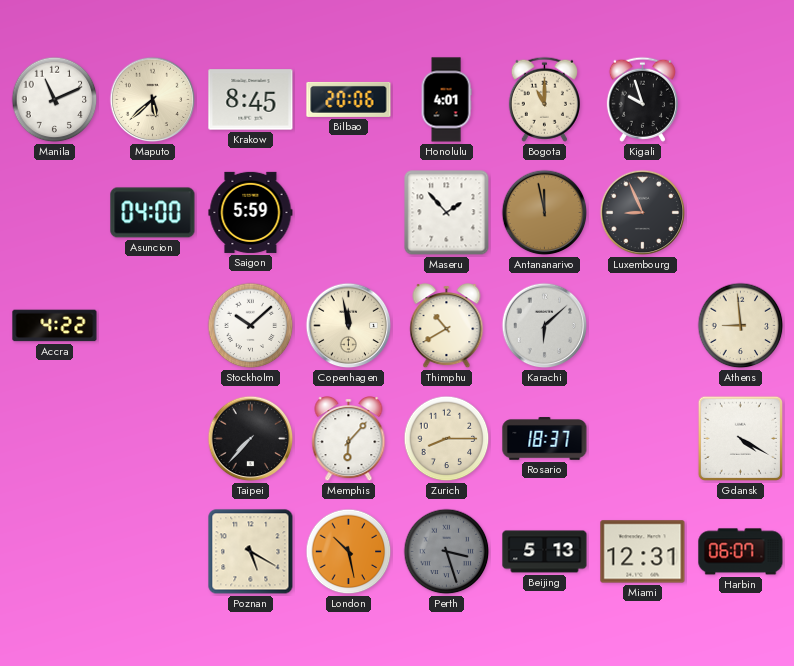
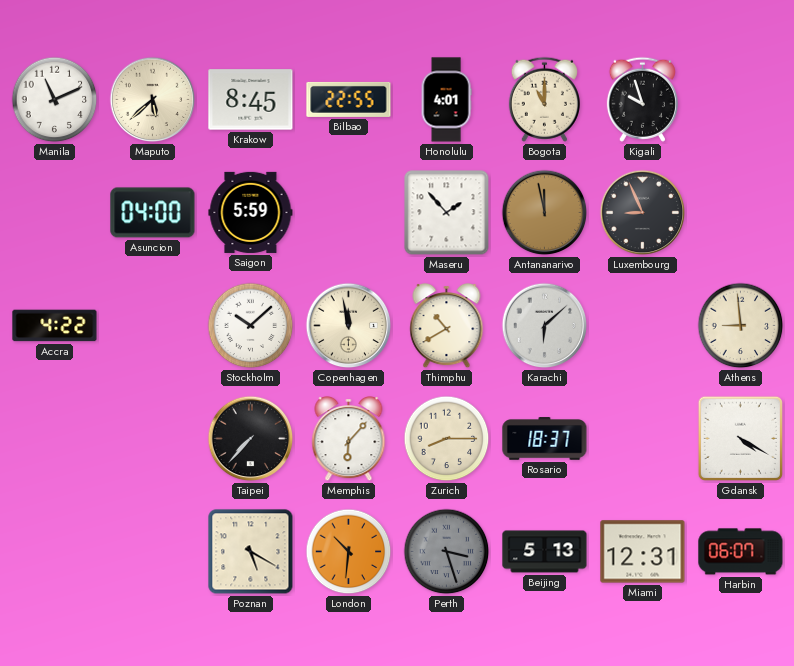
Bilbao: 20:06 -> 22:55 (349, 99)
London: 10:28 -> 10:31 (349, 552)
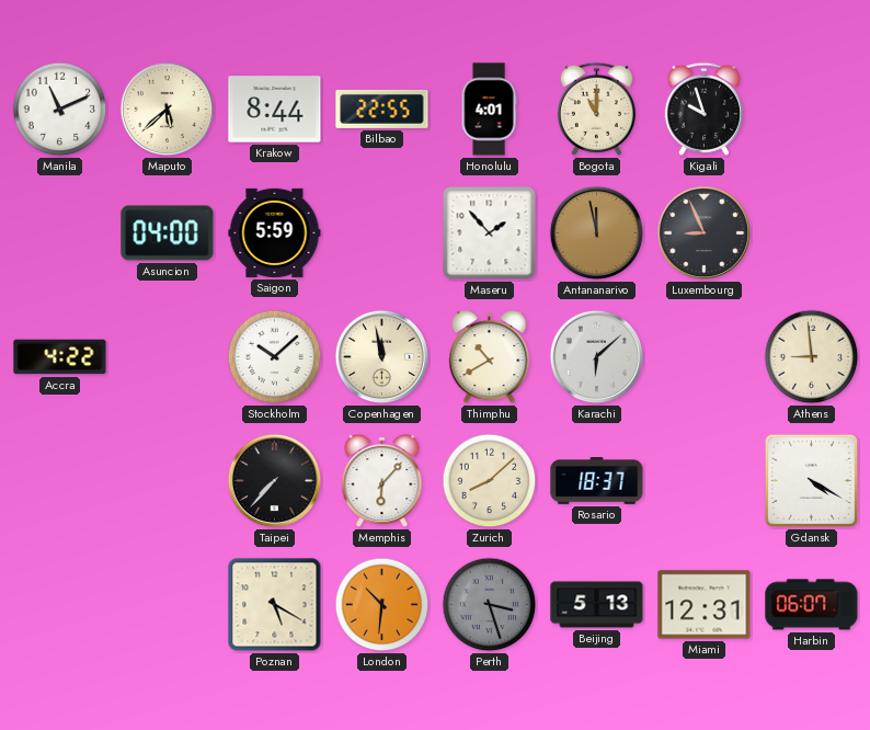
Krakow: 8:45 -> 8:44 (275, 110)
Zurich: 8:15 -> 8:08 (490, 481)
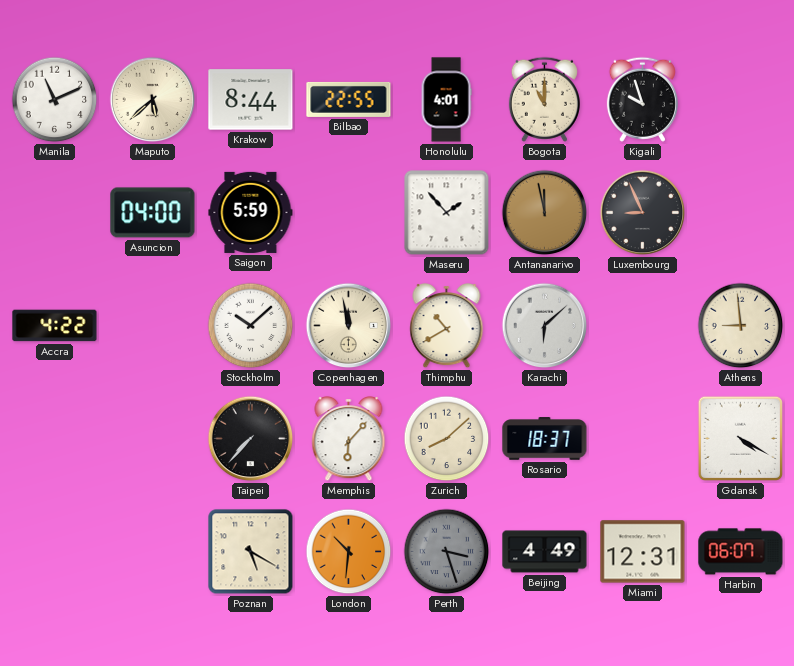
Beijing: 5:13 -> 4:49 (545, 552)
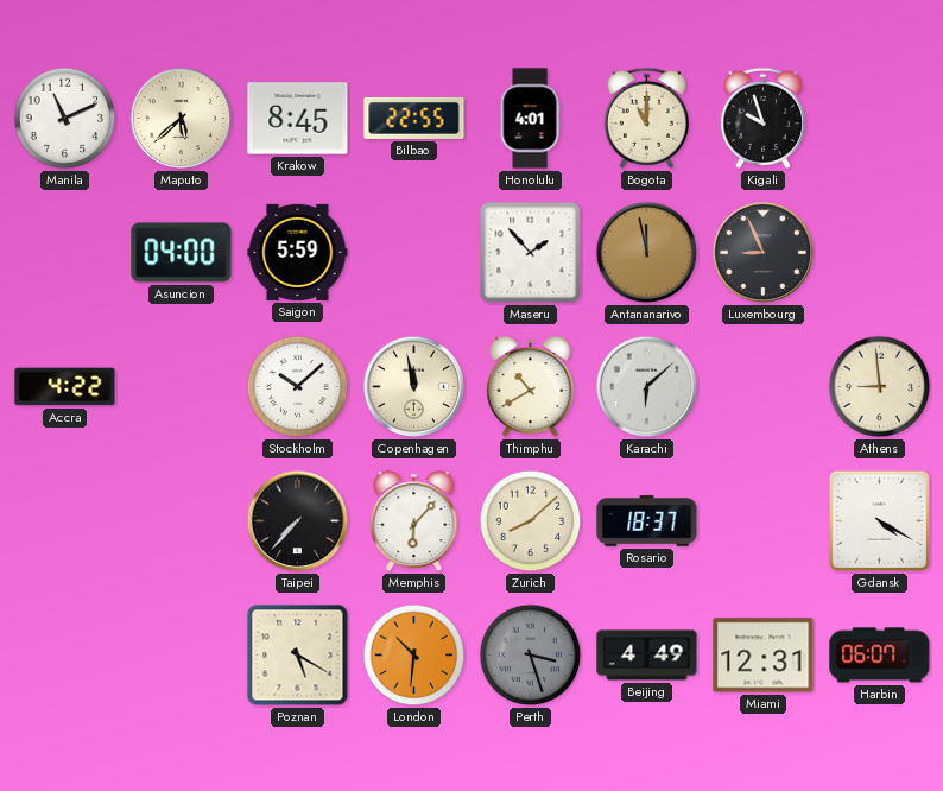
Krakow: 8:44 -> 8:45 (298, 119)
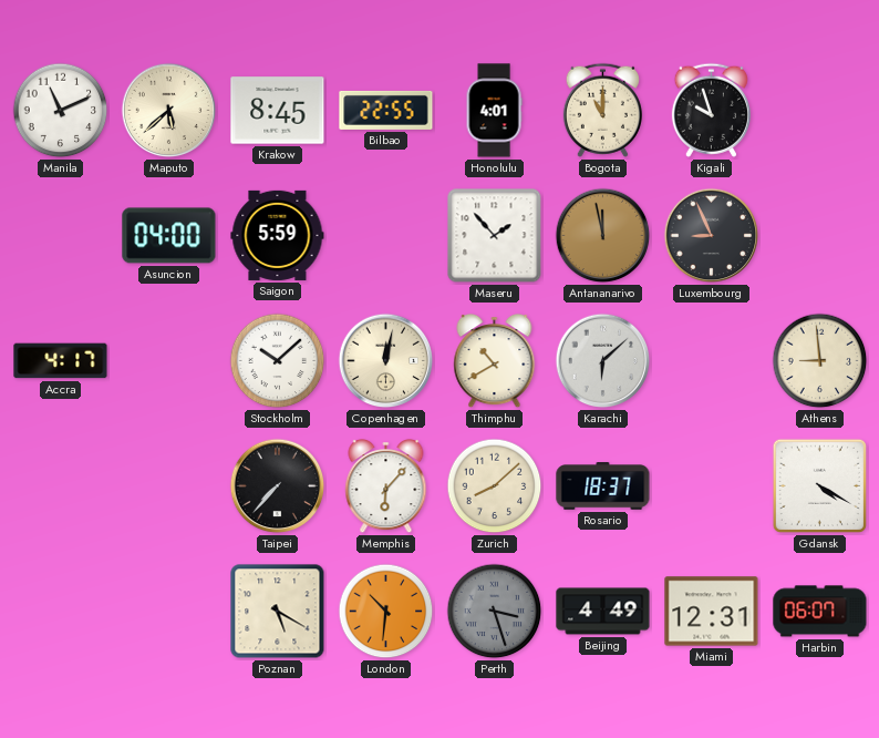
Accra: 4:22 -> 4:17 (61, 361)
Copenhagen: 11:58 -> 12:02 (386, 361)
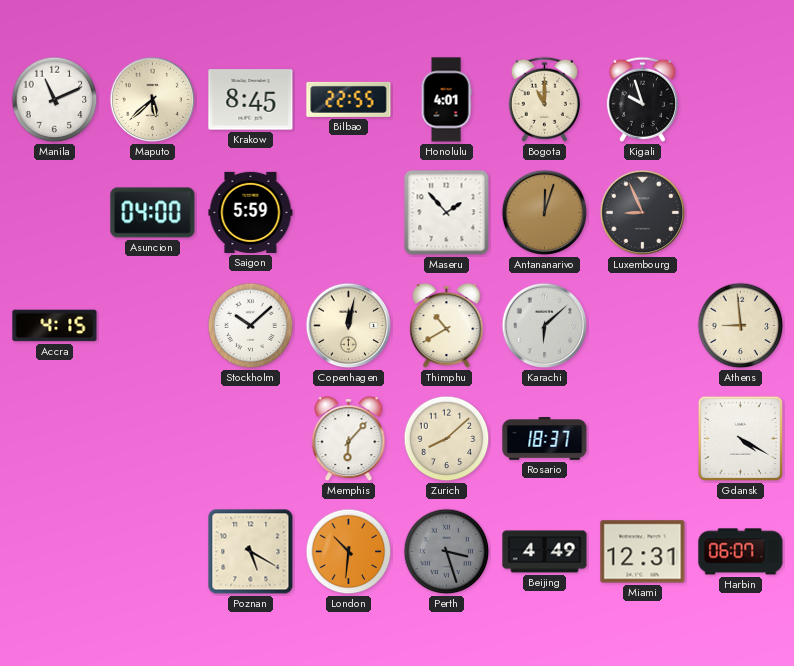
Antananarivo: 11:58 -> 12:03 (545, 213)
Accra: 4:17 -> 4:15 (55, 326)
Taipei: 7:37 -> none (278, 486)
